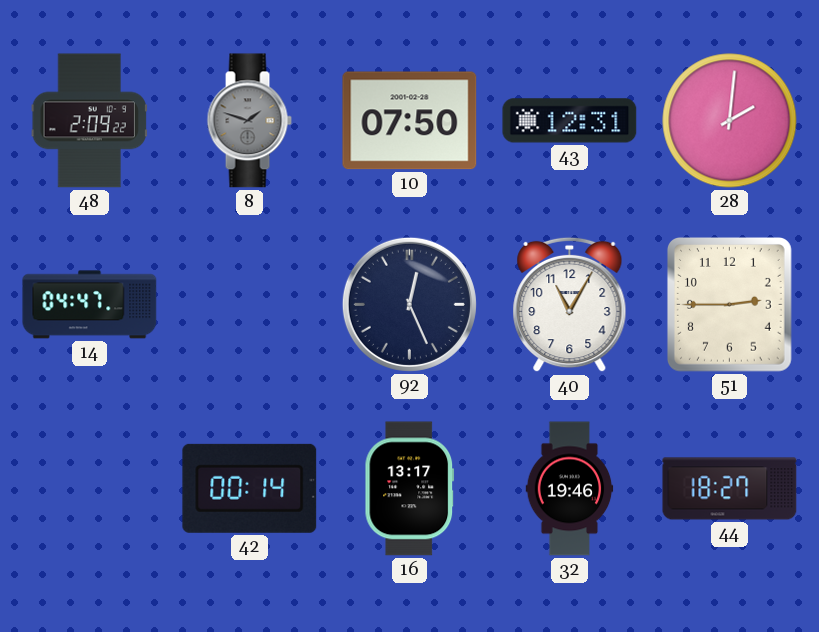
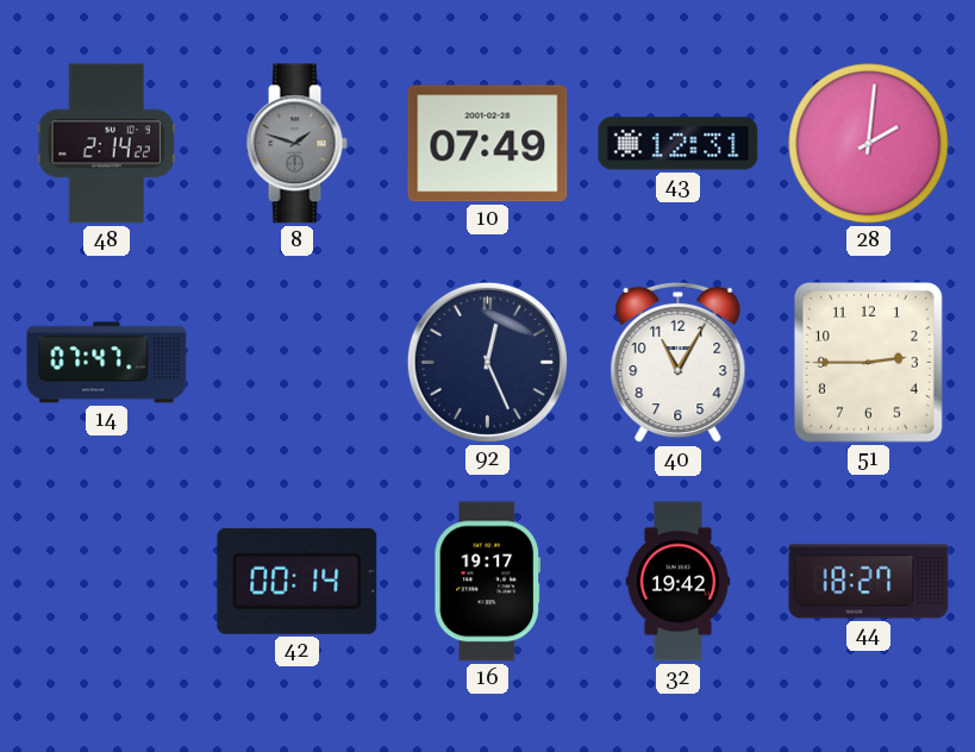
48: 2:09 -> 2:14 (106, 144)
10: 07:50 -> 07:49 (488, 144)
14: 04:47 -> 07:47 (107, 363)
16: 13:17 -> 19:17 (488, 582)
32: 19:46 -> 19:42 (679, 582)
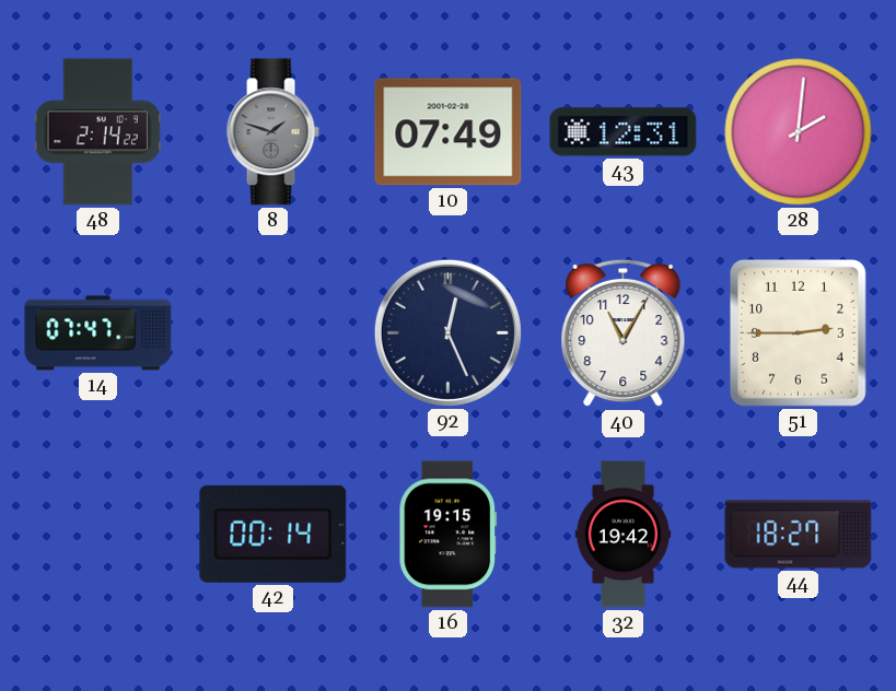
16: 19:17 -> 19:15 (449, 535)
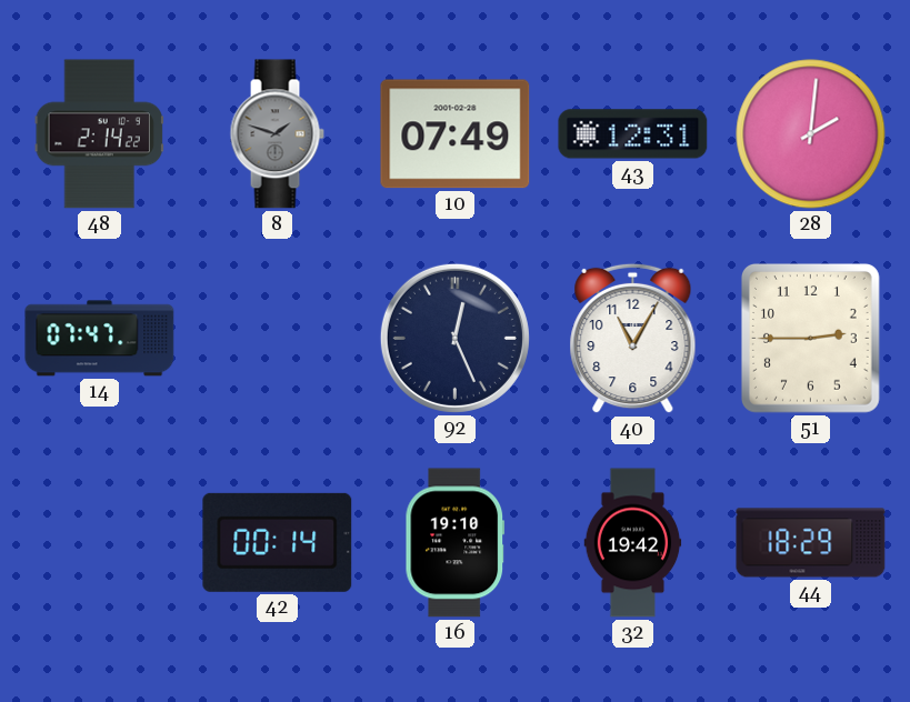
16: 19:15 -> 19:10 (456, 543)
44: 18:27 -> 18:29 (811, 543)
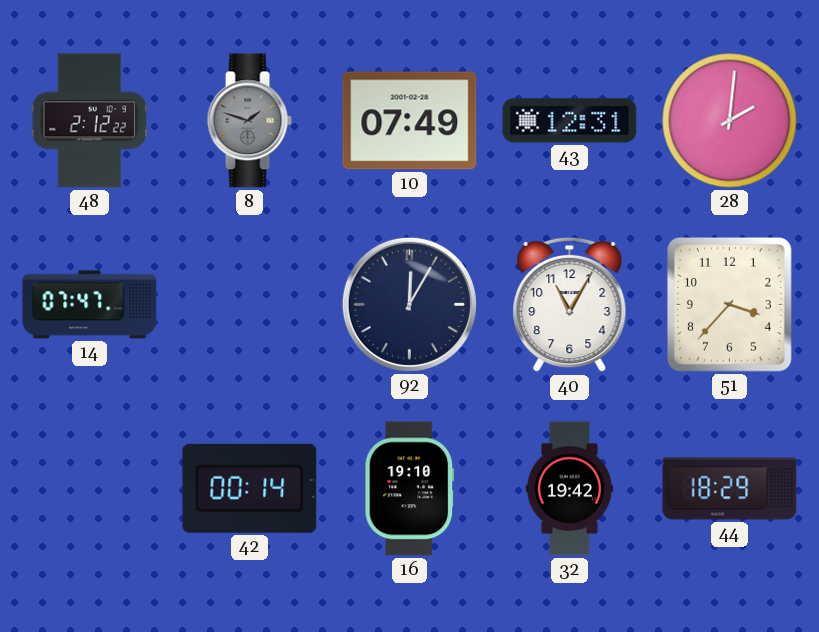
48: 2:14 -> 2:12 (89, 121)
92: 12:26 -> 12:05 (409, 304)
51: 2:45 -> 3:37 (729, 305)
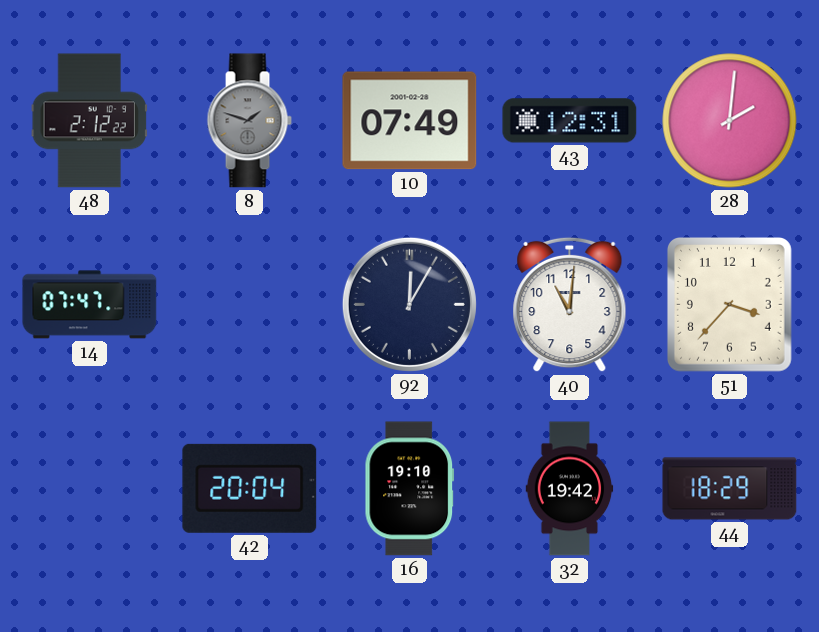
40: 11:05 -> 11:01 (570, 305)
42: 00:14 -> 20:04 (250, 488)
